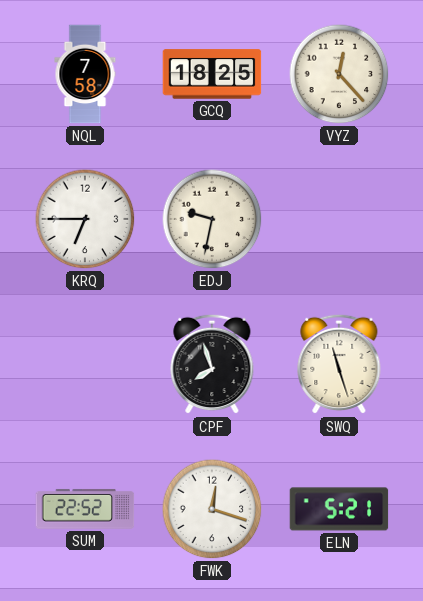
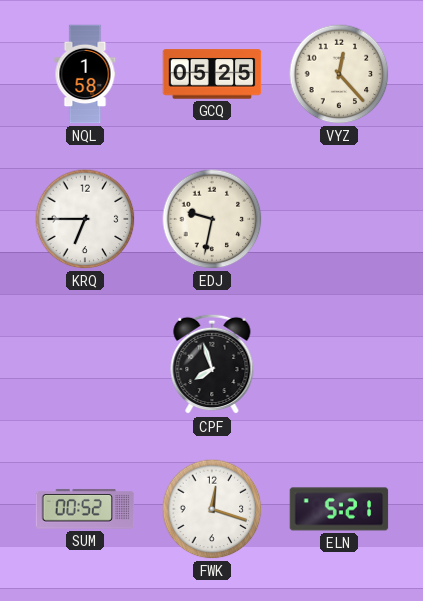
NQL: 7:58 -> 1:58 (85, 74)
GCQ: 18:25 -> 05:25 (212, 74)
SWQ: 11:27 -> none (339, 364)
SUM: 22:52 -> 00:52 (85, 509)
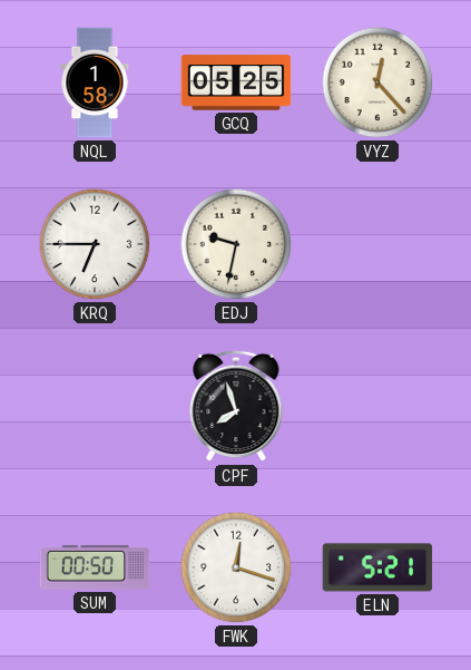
SUM: 00:52 -> 00:50 (95, 567)
